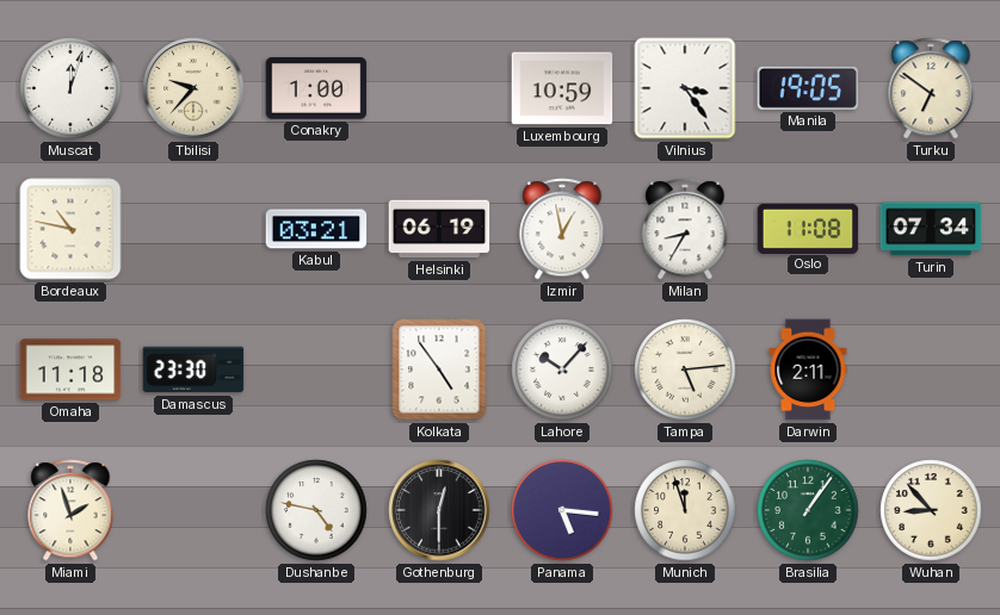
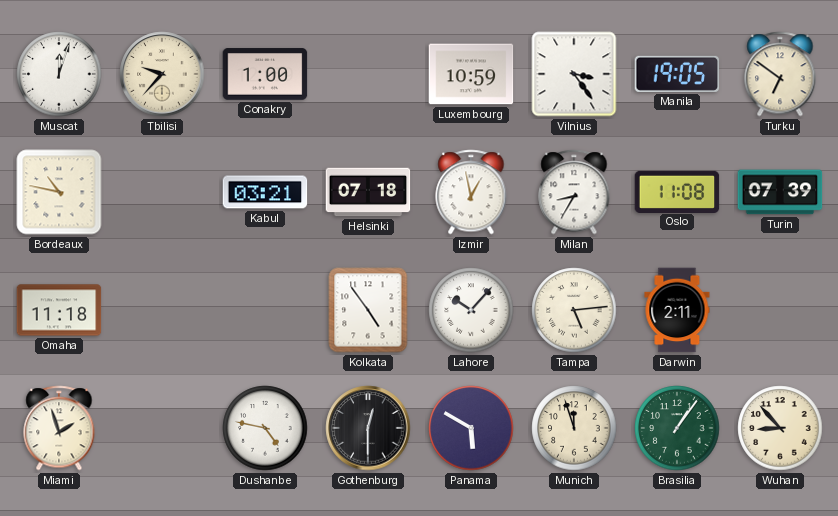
Helsinki: 06:19 -> 07:18 (368, 192)
Turin: 07:34 -> 07:39 (780, 192)
Damascus: 23:30 -> none (193, 369)
Panama: 5:16 -> 5:50 (471, 428)
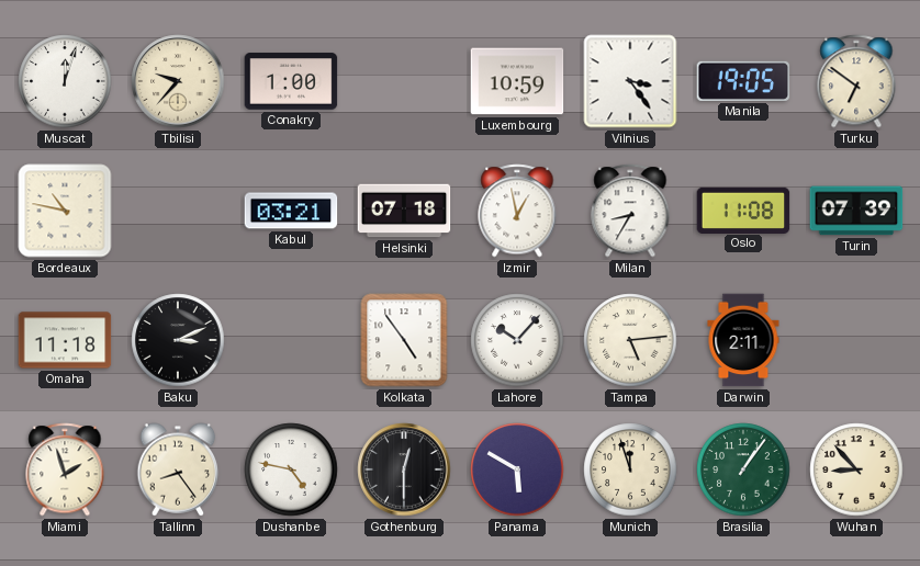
Baku: none -> 3:11 (178, 340)
Tallinn: none -> 8:24 (178, 469)
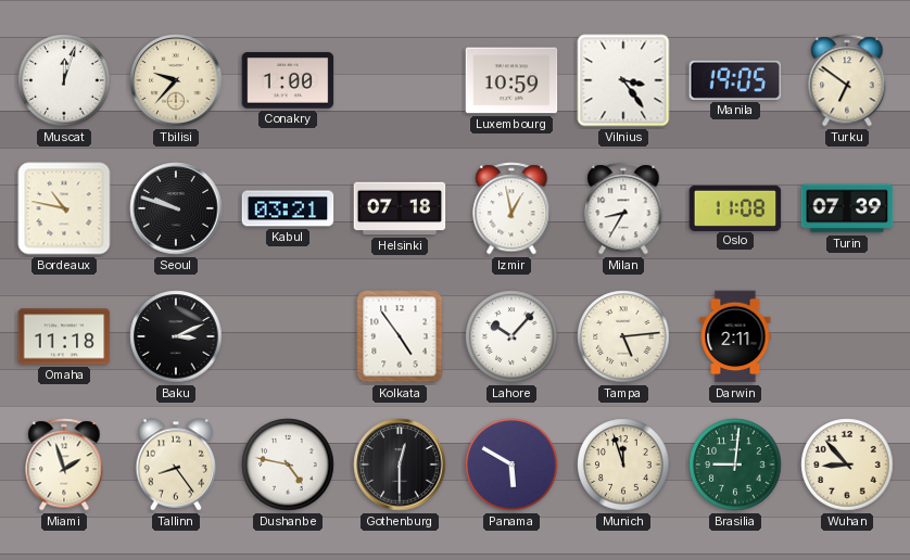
Seoul: none -> 9:48 (176, 208)
Brasilia: 1:06 -> 9:01 (735, 464)
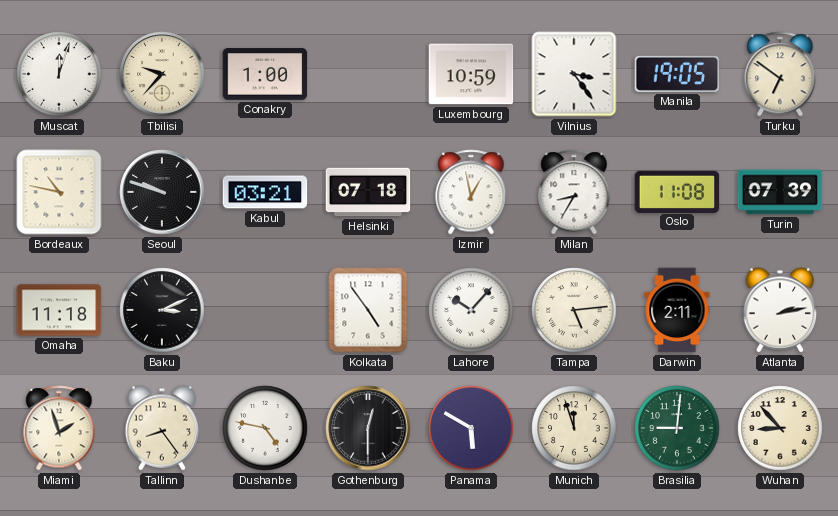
Atlanta: none -> 2:13 (780, 310)
